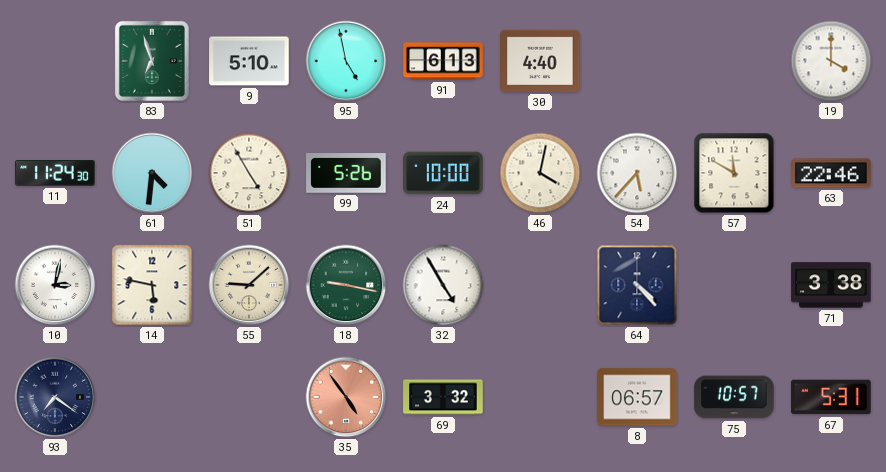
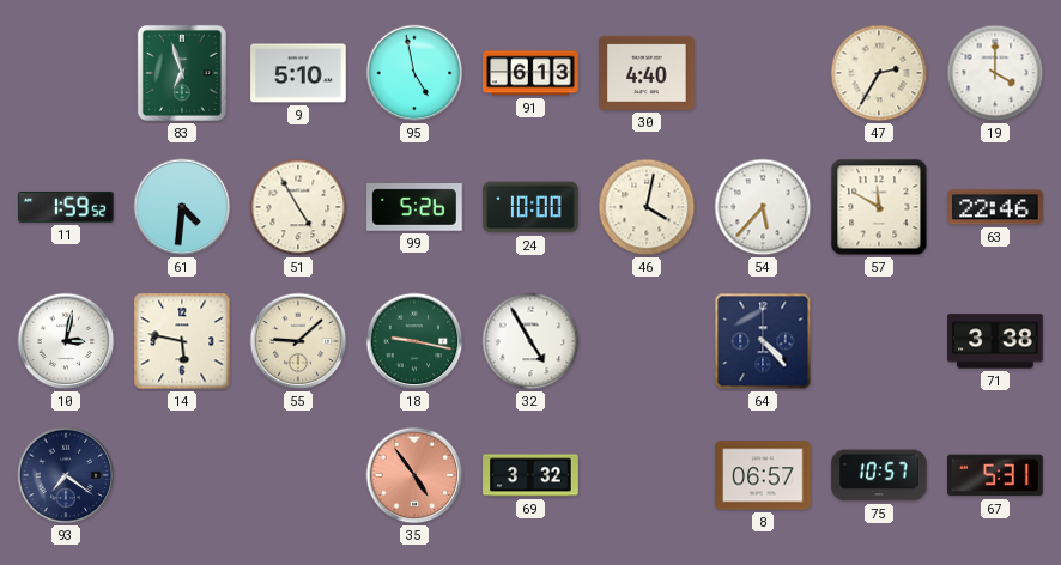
47: none -> 2:35 (879, 73)
11: 11:24 -> 1:59 (66, 208)
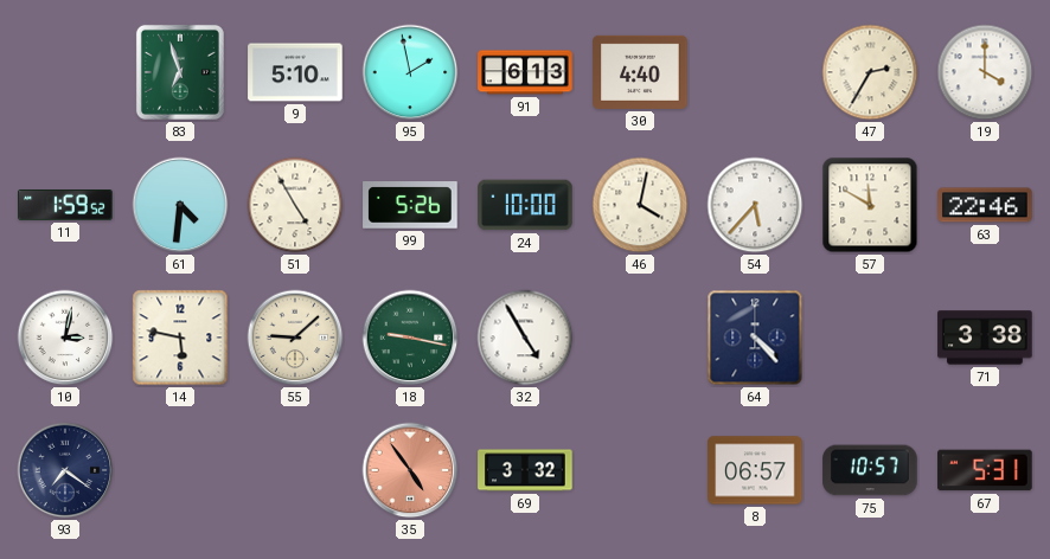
95: 4:58 -> 1:58 (410, 72)
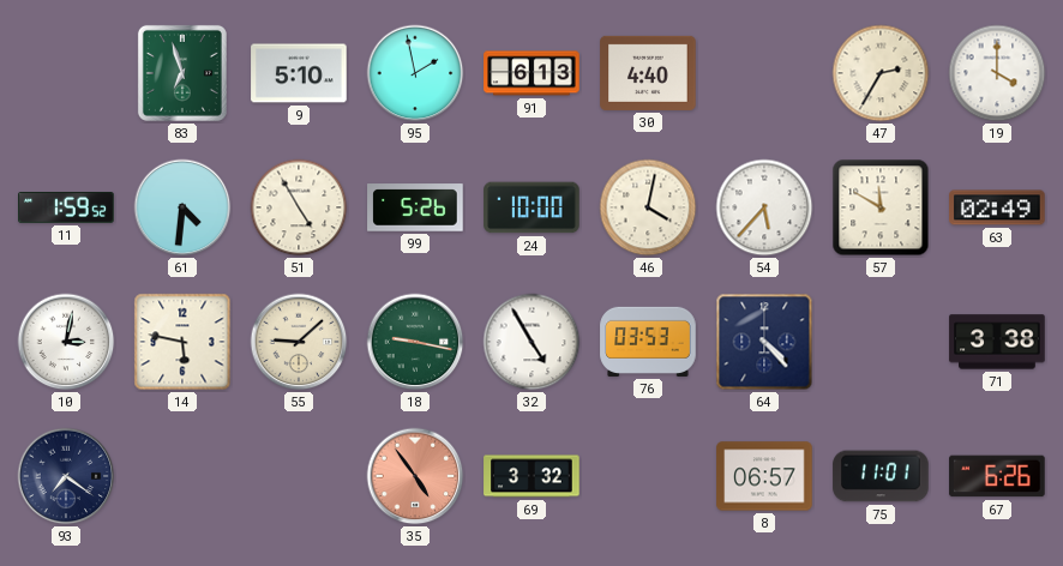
63: 22:46 -> 02:49 (997, 207)
76: none -> 03:53 (648, 342)
75: 10:57 -> 11:01 (881, 476)
67: 5:31 -> 6:26 (997, 476)
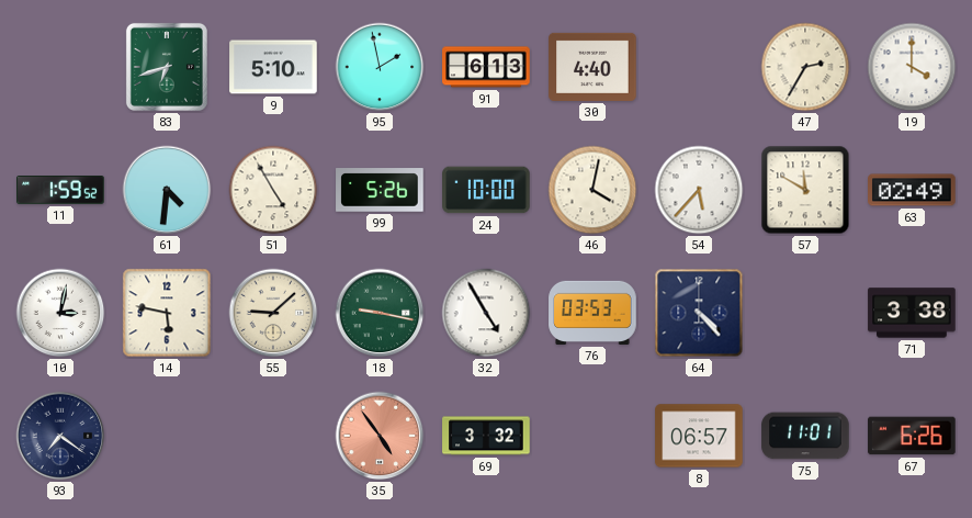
83: 6:57 -> 6:42 (167, 67)
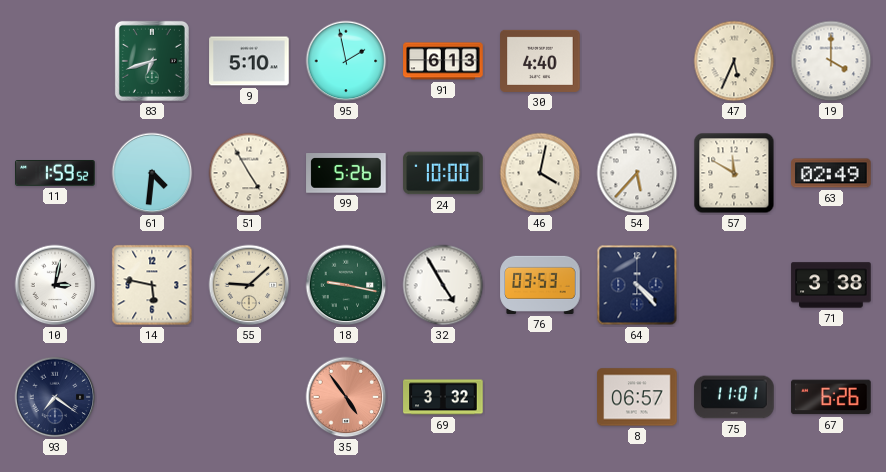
47: 2:35 -> 5:34 (734, 61)
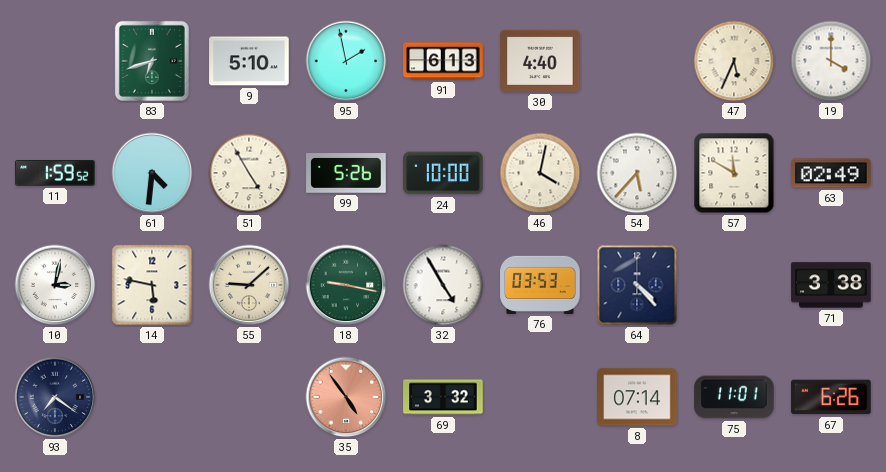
8: 06:57 -> 07:14 (637, 397)
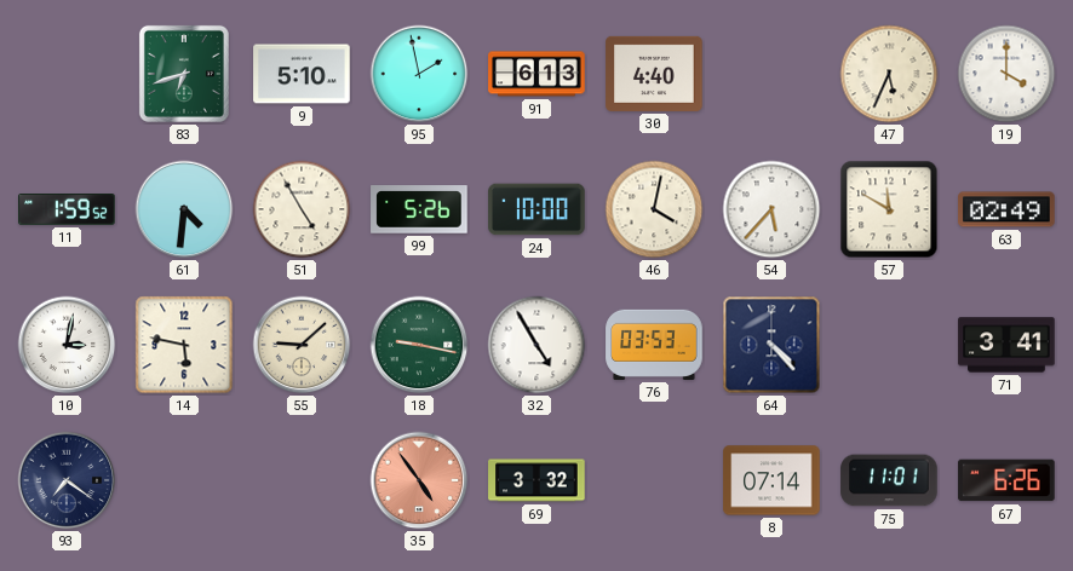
71: 3:38 -> 3:41 (1006, 345)
